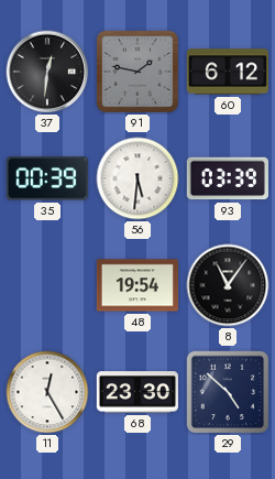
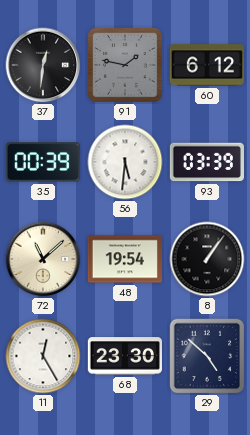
72: none -> 11:08 (43, 259)
8: 11:06 -> 1:06 (207, 259)
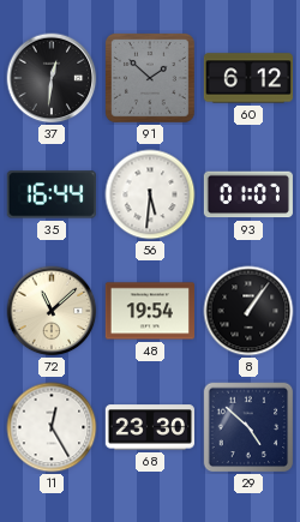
91: 1:47 -> 1:52 (150, 78)
35: 00:39 -> 16:44 (52, 194)
93: 03:39 -> 01:07 (248, 194)
